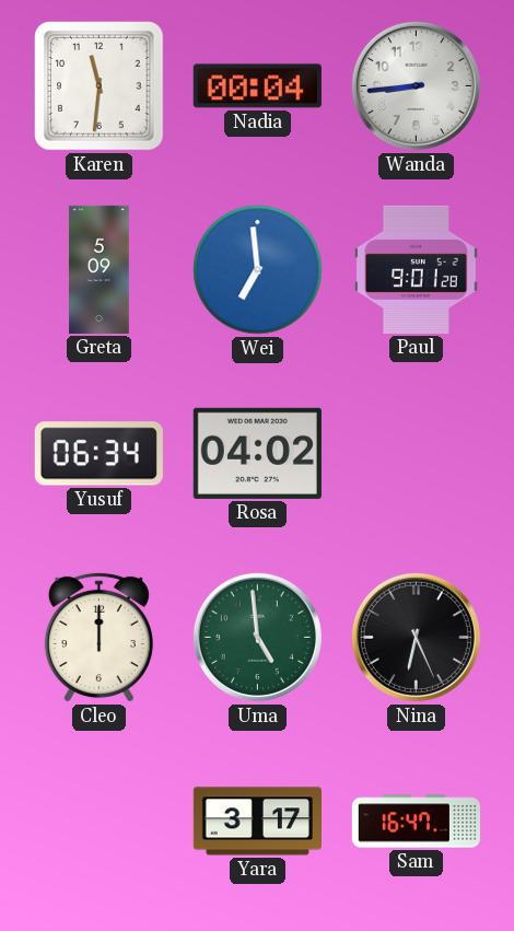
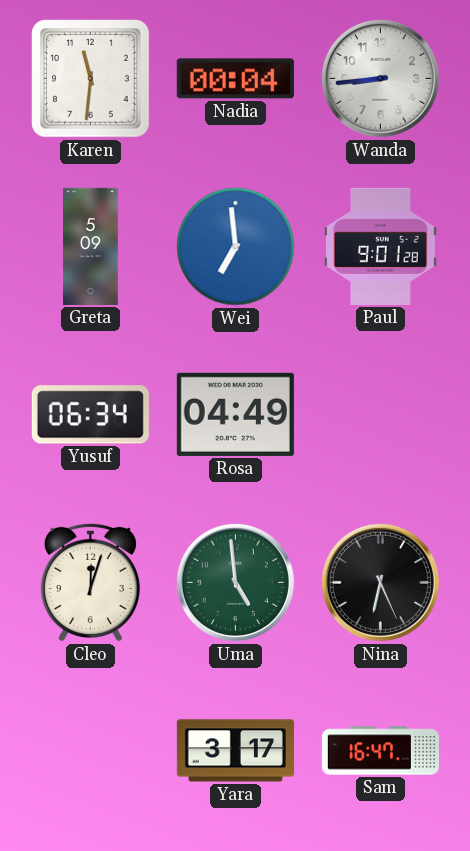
Rosa: 04:02 -> 04:49 (235, 414)
Cleo: 12:00 -> 12:03 (90, 582)
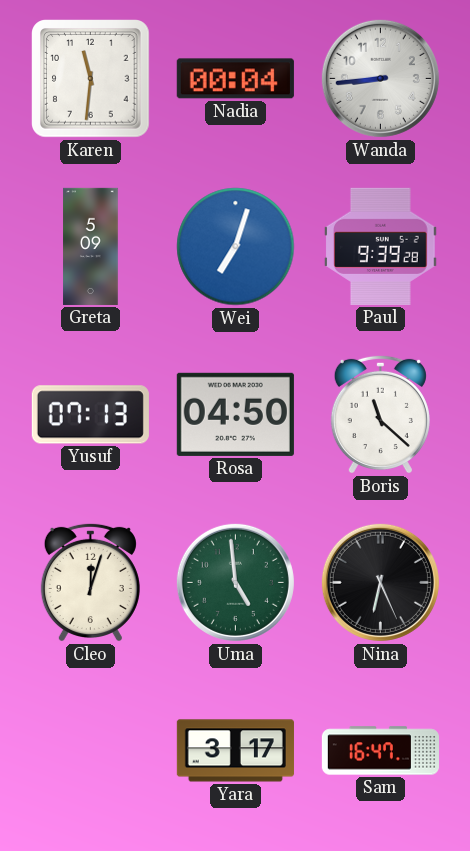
Wei: 6:59 -> 7:03 (236, 247)
Paul: 9:01 -> 9:39 (381, 246)
Yusuf: 06:34 -> 07:13 (90, 415)
Rosa: 04:49 -> 04:50 (235, 414)
Boris: none -> 11:22 (380, 414)
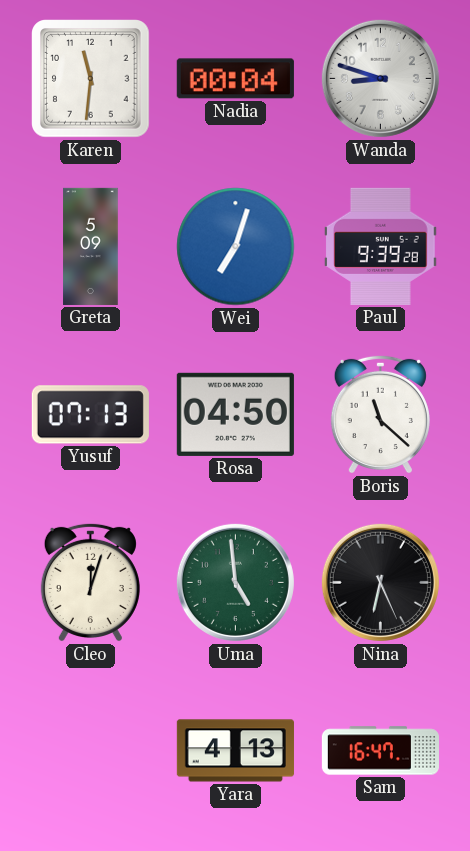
Wanda: 8:44 -> 8:48 (380, 78)
Yara: 3:17 -> 4:13 (235, 751)
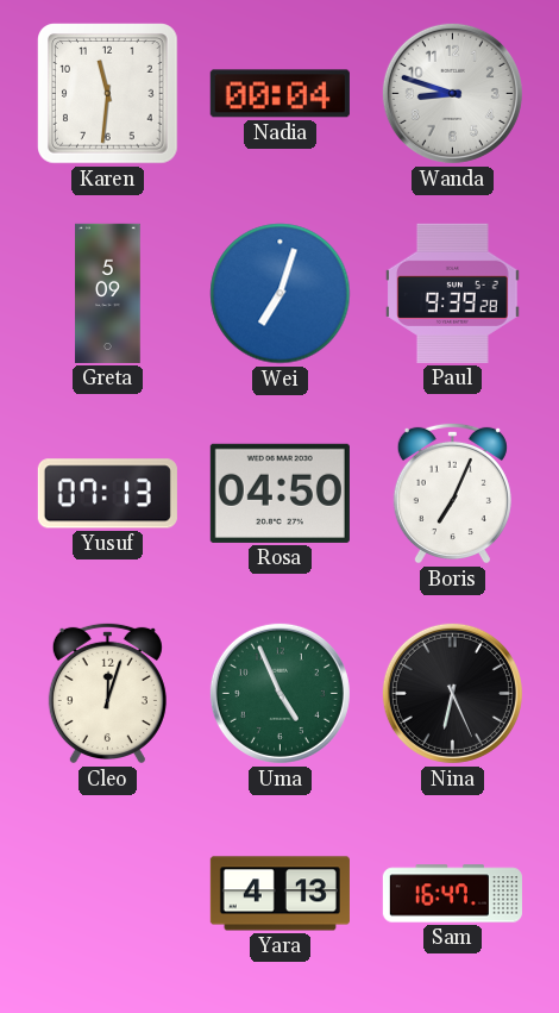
Boris: 11:22 -> 7:04 (452, 493)
Uma: 4:59 -> 4:56 (279, 693)
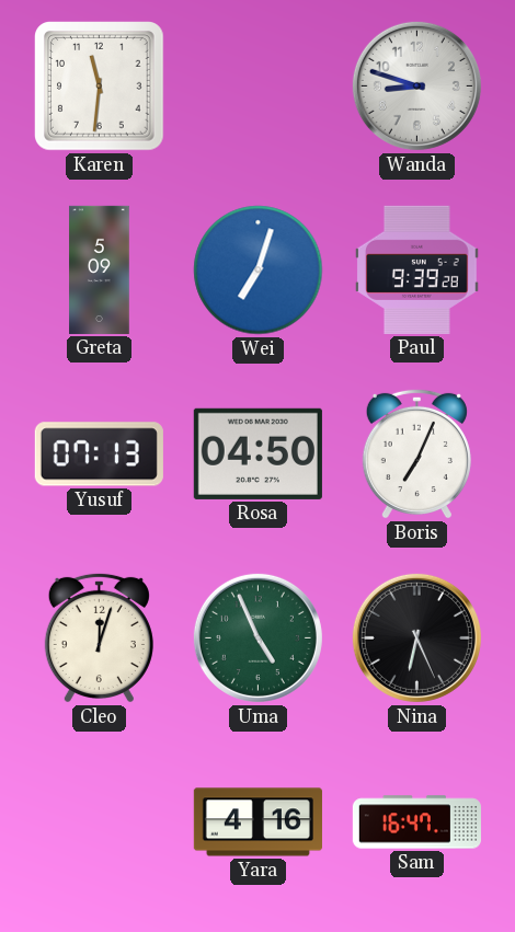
Nadia: 00:04 -> none (279, 94)
Yara: 4:13 -> 4:16 (257, 822)
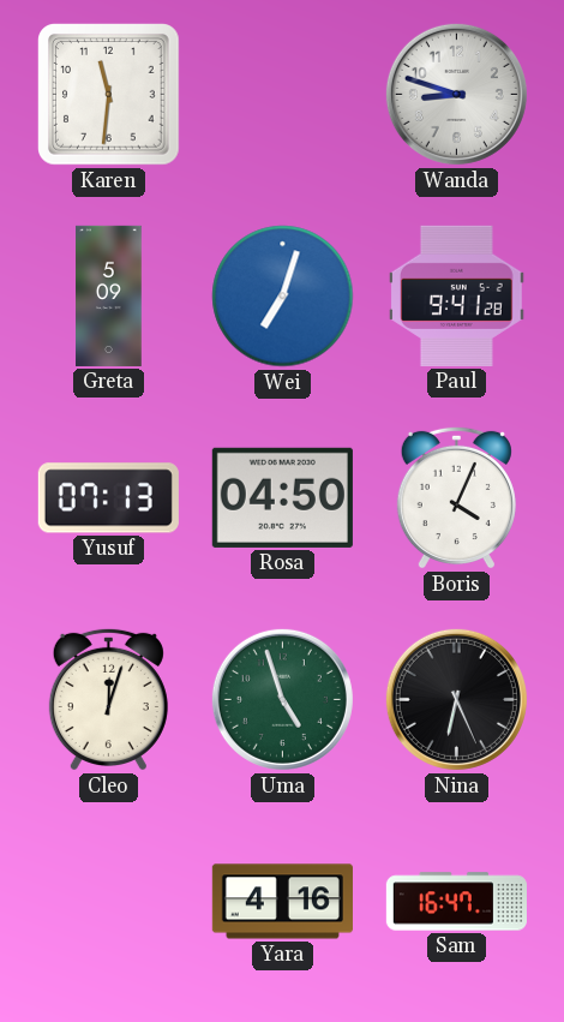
Paul: 9:39 -> 9:41 (457, 295)
Boris: 7:04 -> 4:04 (456, 497)
Uma: 4:56 -> 4:57 (282, 699)
